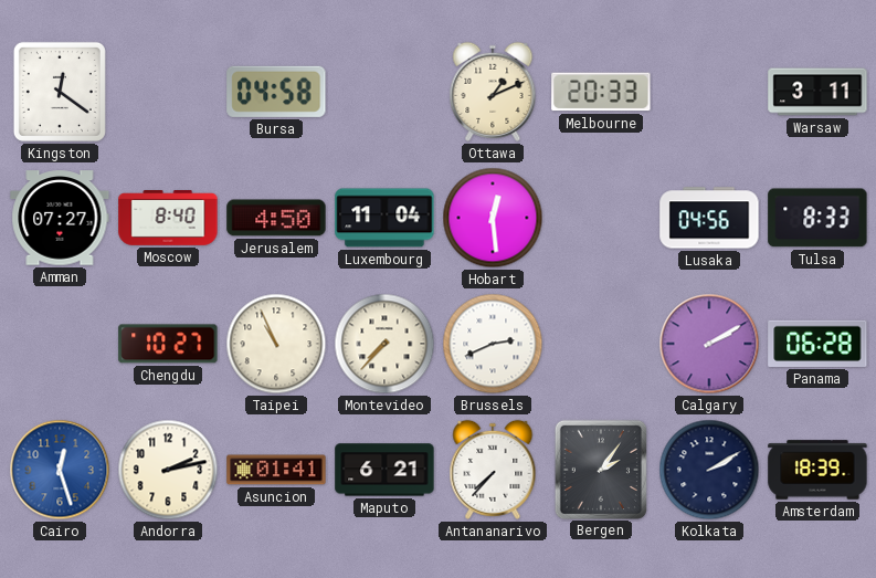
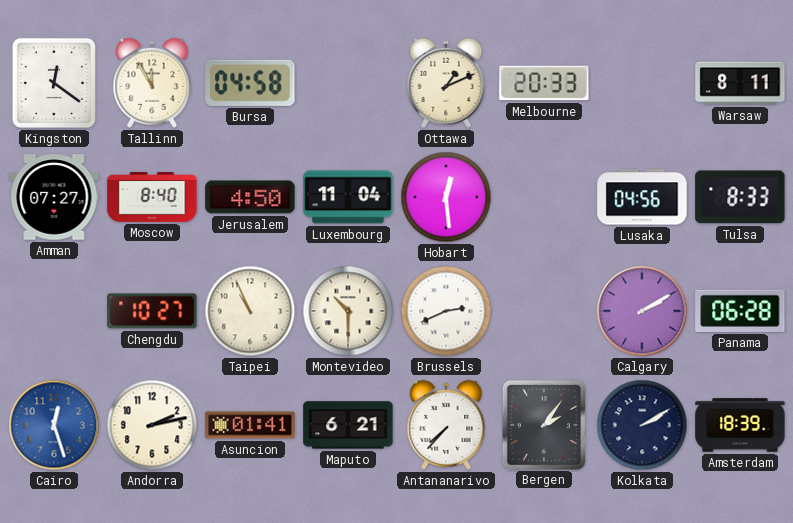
Tallinn: none -> 11:55 (152, 83)
Warsaw: 3:11 -> 8:11 (740, 83)
Montevideo: 7:37 -> 10:30 (348, 311)
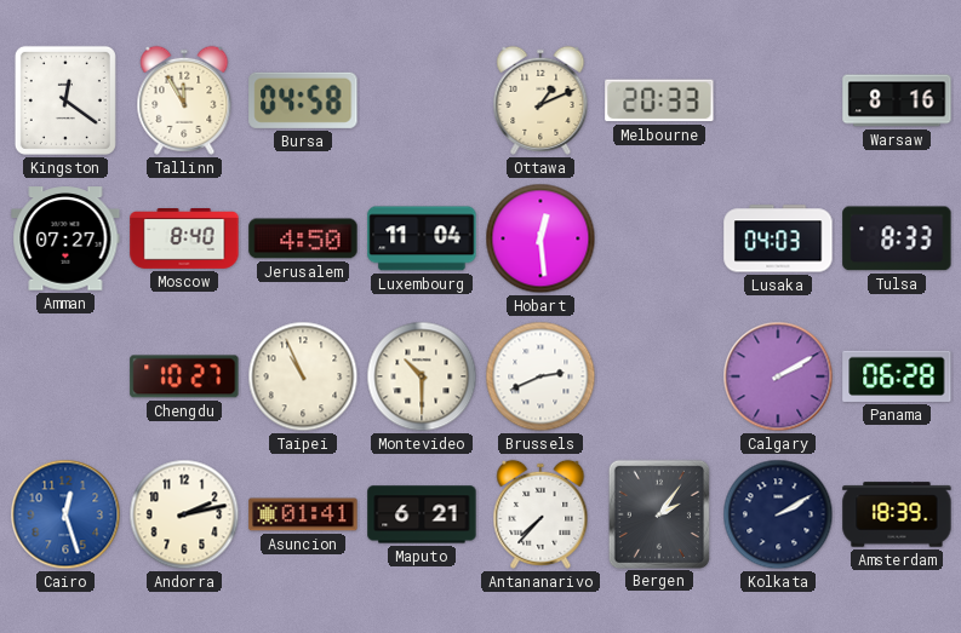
Warsaw: 8:11 -> 8:16 (897, 100)
Lusaka: 04:56 -> 04:03 (778, 238)
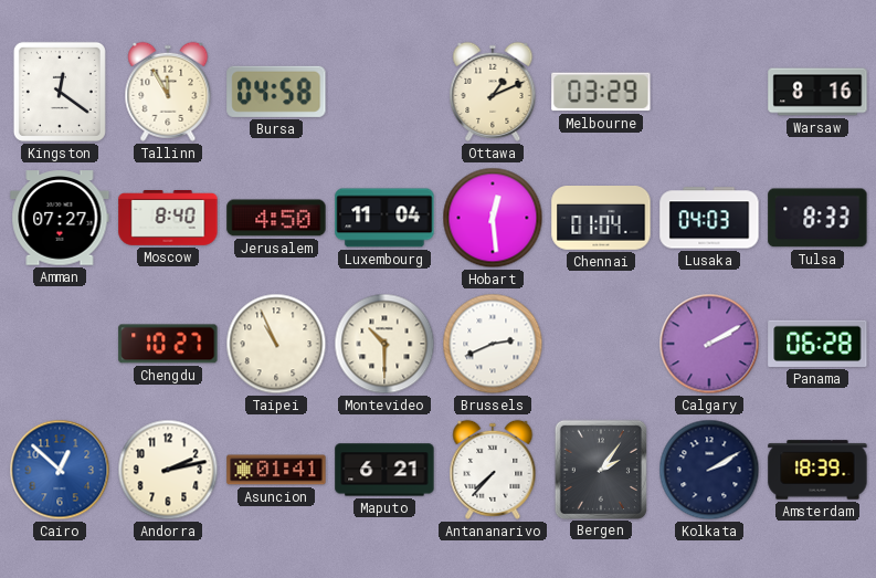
Melbourne: 20:33 -> 03:29 (601, 92)
Chennai: none -> 01:04 (601, 219)
Cairo: 12:27 -> 12:52 (60, 470)
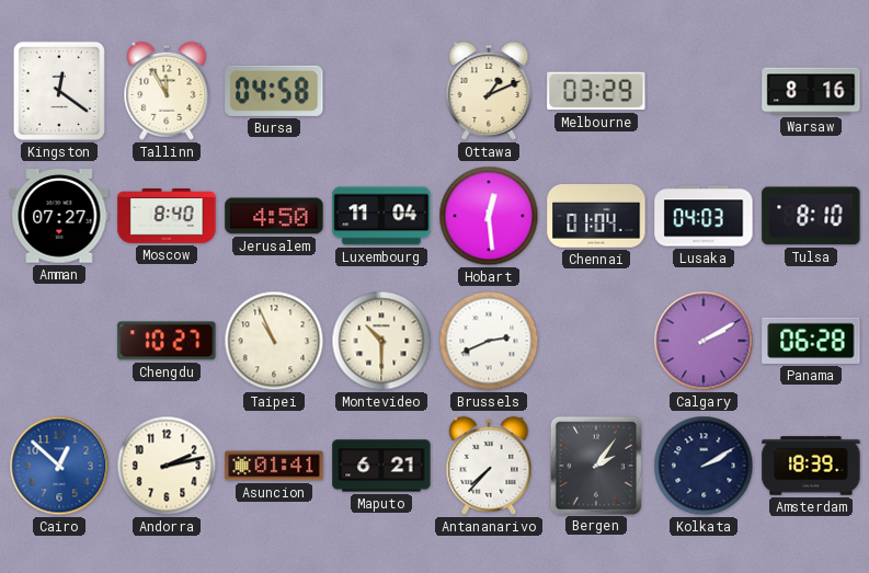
Tulsa: 8:33 -> 8:10 (811, 216)
